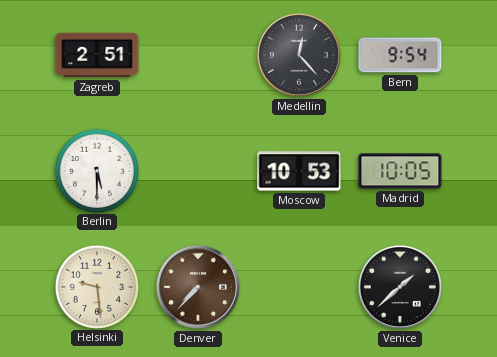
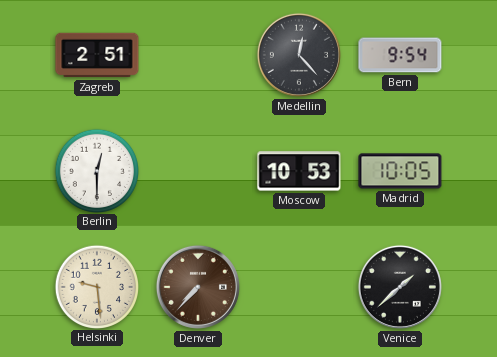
Berlin: 5:30 -> 12:30 (96, 170)
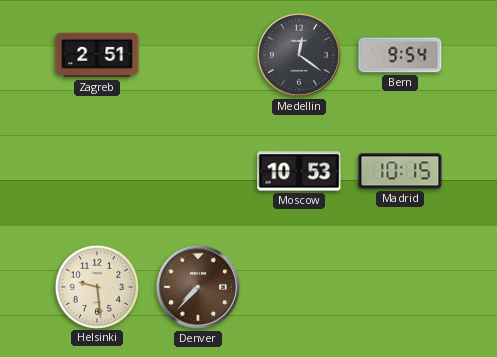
Medellin: 12:23 -> 12:21 (299, 55)
Berlin: 12:30 -> none (96, 170)
Madrid: 10:05 -> 10:15 (400, 171)
Venice: 1:38 -> none (400, 287)
